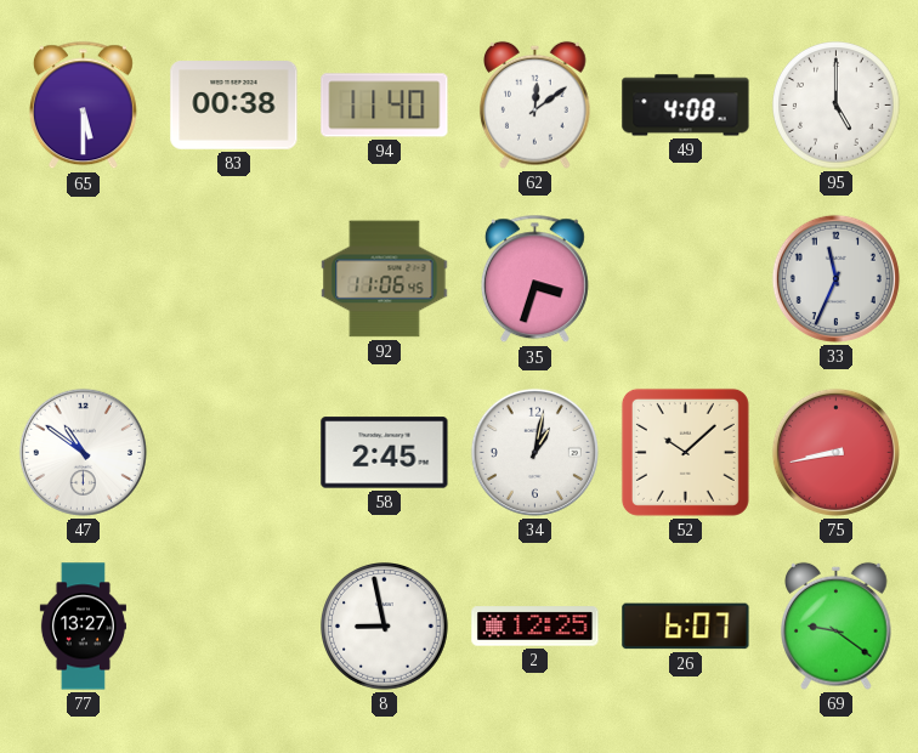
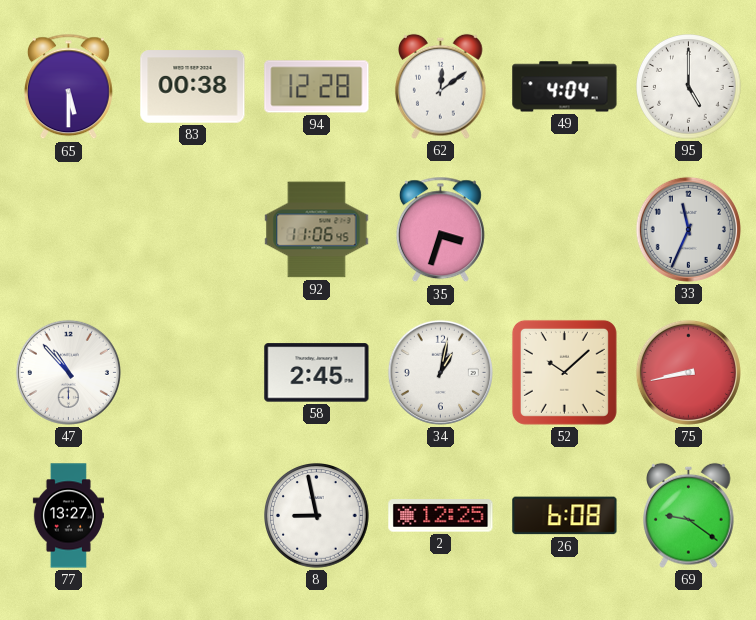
94: 11:40 -> 12:28 (317, 87)
49: 4:08 -> 4:04 (565, 87)
47: 10:51 -> 10:53 (68, 372)
26: 6:07 -> 6:08 (565, 516)
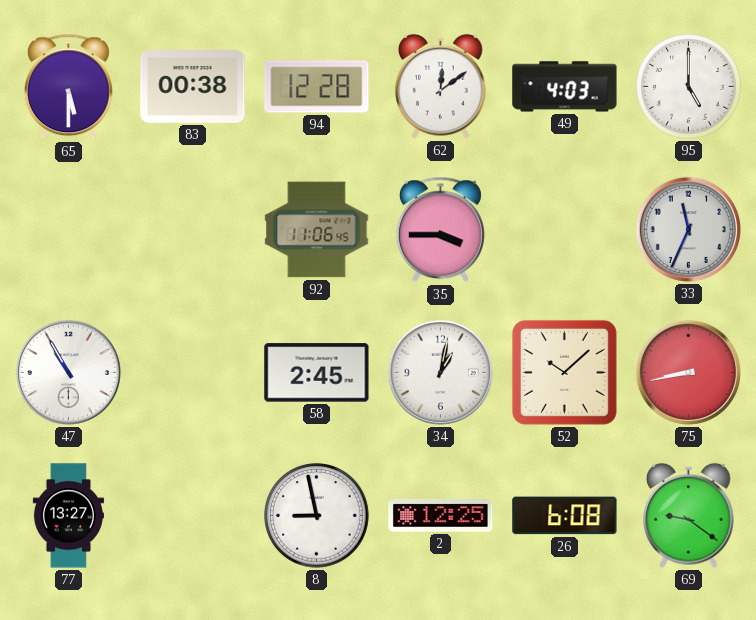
49: 4:04 -> 4:03 (565, 87)
35: 3:33 -> 3:45 (440, 230)
47: 10:53 -> 10:55 (68, 372)
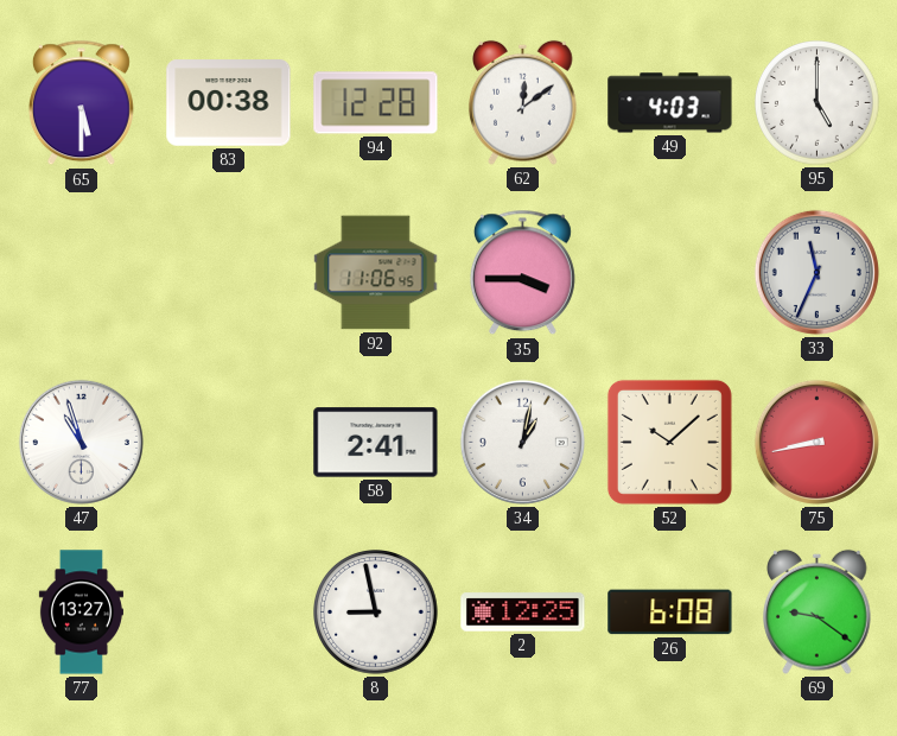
47: 10:55 -> 10:57 (81, 442)
58: 2:45 -> 2:41 (376, 443)
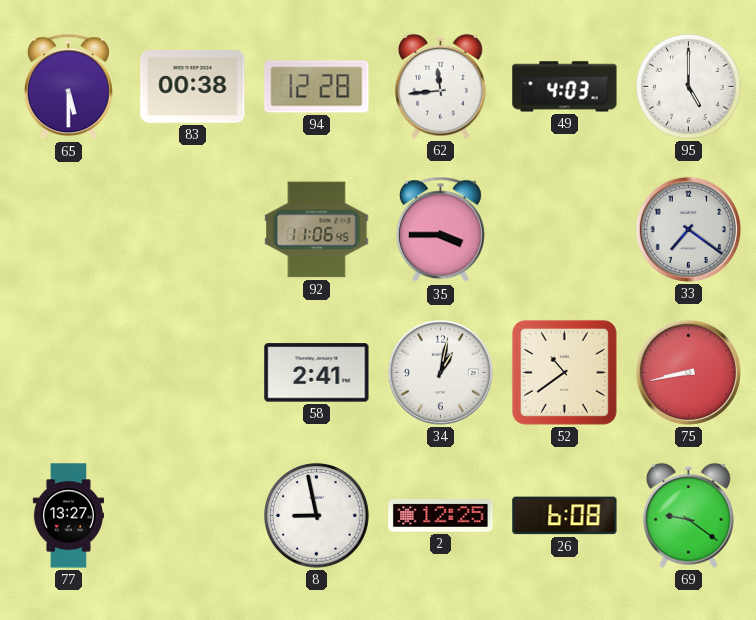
62: 12:09 -> 11:44 (441, 86)
33: 11:34 -> 7:21 (688, 229)
47: 10:57 -> none (81, 442)
52: 10:08 -> 10:39 (564, 372)
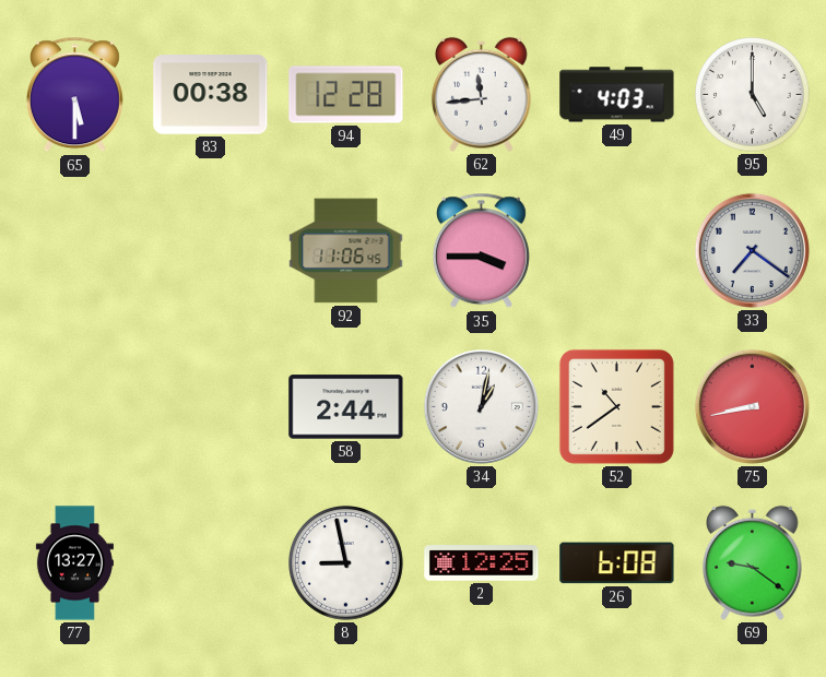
58: 2:41 -> 2:44 (346, 407)
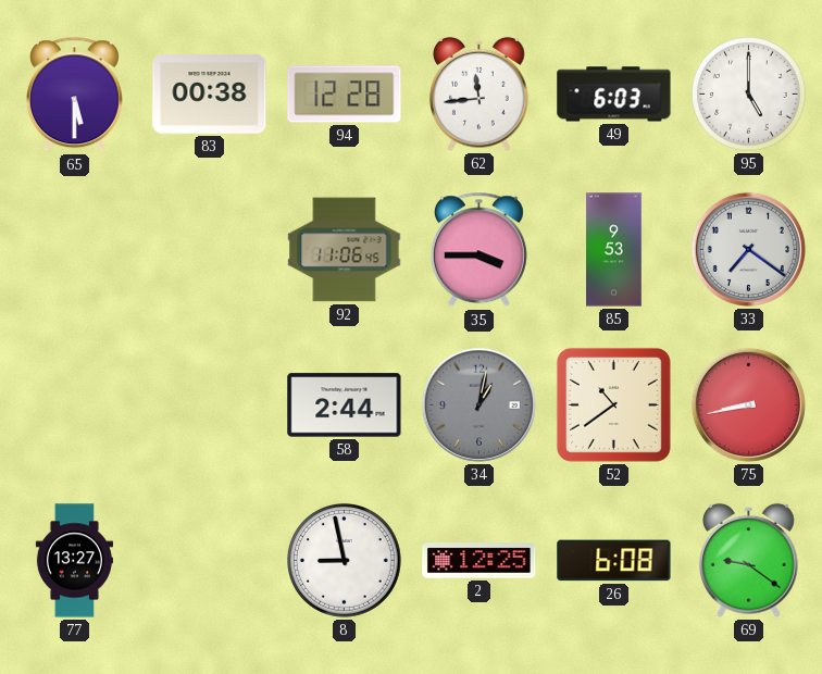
49: 4:03 -> 6:03 (614, 95)
85: none -> 9:53 (614, 250)
34 dial: white -> grey (478, 404)
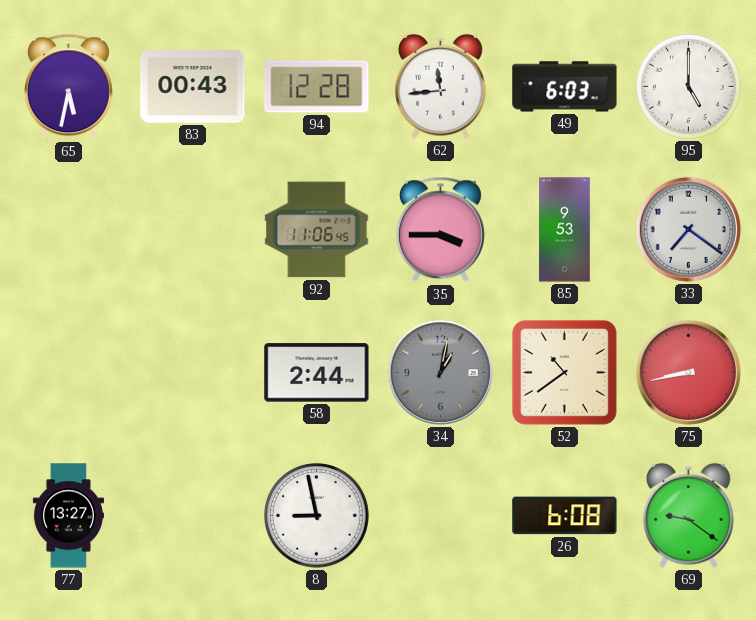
65: 5:30 -> 5:32 (68, 87)
83: 00:38 -> 00:43 (193, 87)
2: 12:25 -> none (479, 561)
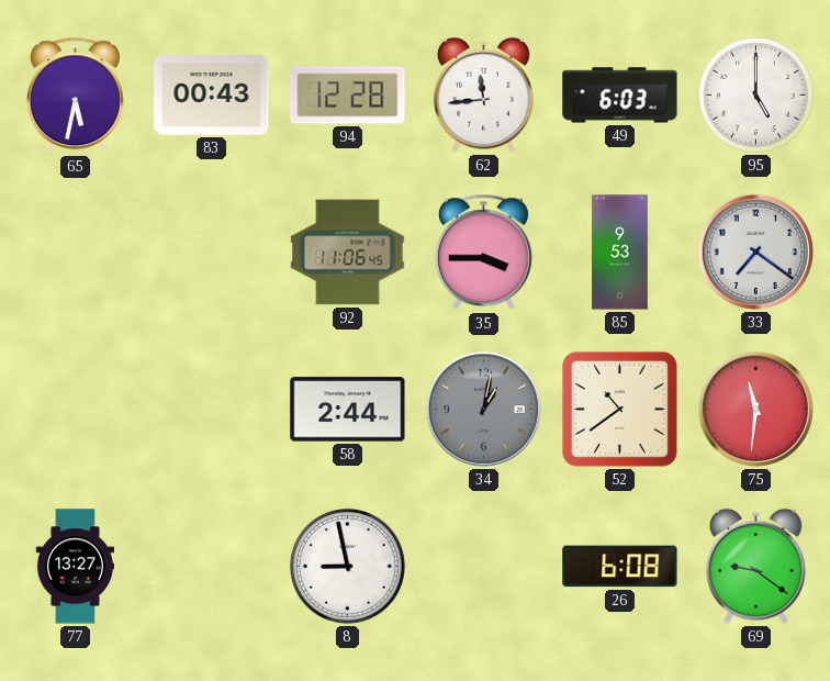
75: 8:43 -> 11:31 (755, 409)
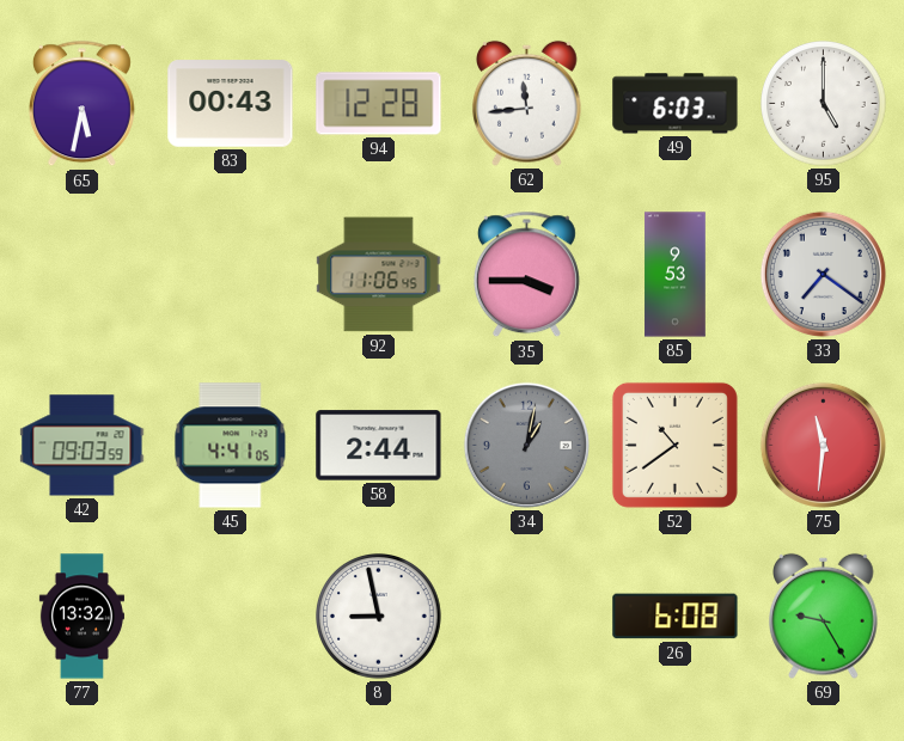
42: none -> 09:03 (83, 446)
45: none -> 4:41 (231, 446)
77: 13:27 -> 13:32 (81, 617)
69: 9:21 -> 9:25 (824, 616)
